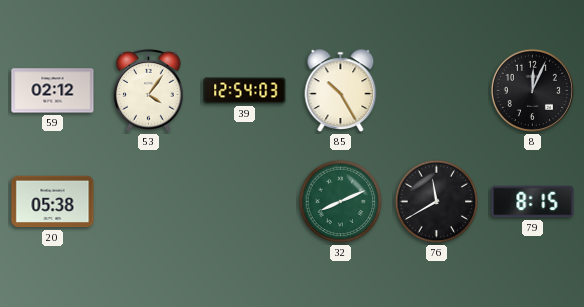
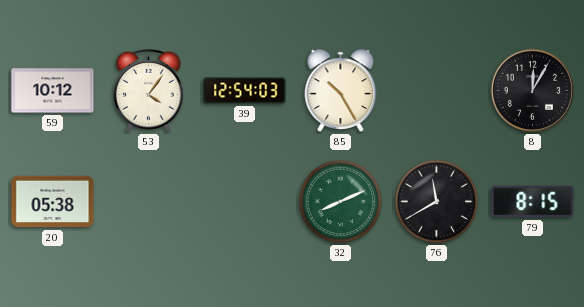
59: 02:12 -> 10:12 (53, 91)
8: 12:04 -> 12:05 (532, 90)
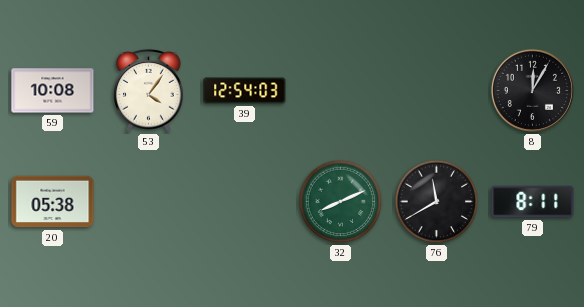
59: 10:12 -> 10:08 (53, 91)
85: 10:25 -> none (341, 91)
79: 8:15 -> 8:11 (533, 202)
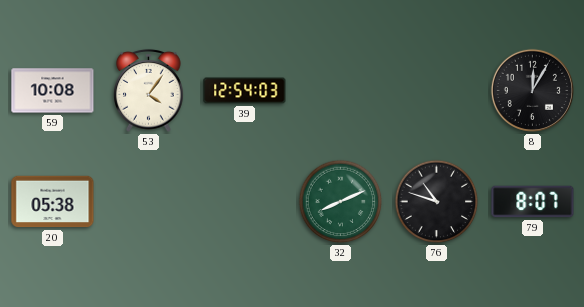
76: 11:40 -> 10:48 (437, 202)
79: 8:11 -> 8:07 (533, 202)
